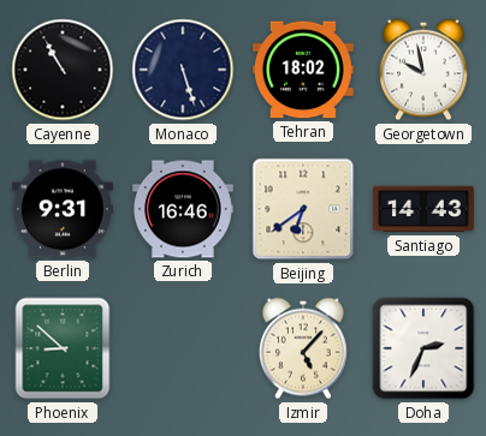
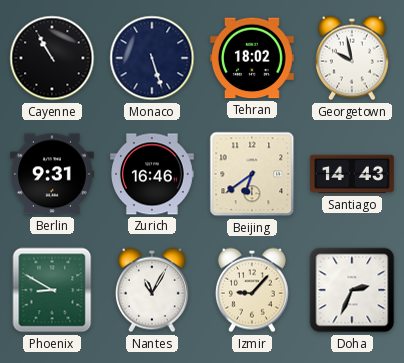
Phoenix: 8:52 -> 8:50 (52, 290)
Nantes: none -> 11:05 (152, 290)
Izmir: 5:07 -> 9:07 (252, 290)
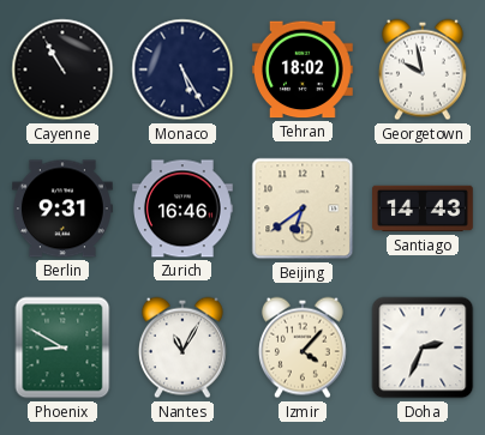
Monaco: 5:27 -> 5:25 (182, 70)
Izmir: 9:07 -> 4:07 (303, 348)
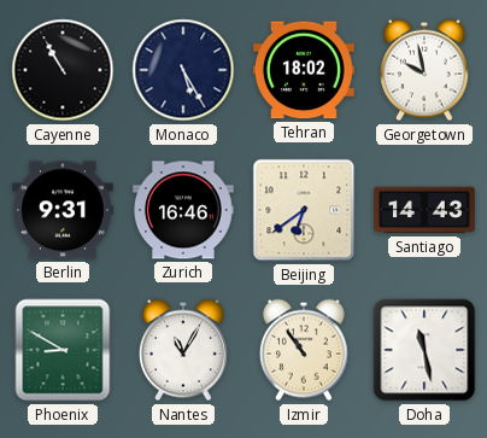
Izmir: 4:07 -> 10:54 (304, 350)
Doha: 2:34 -> 11:28 (424, 350)
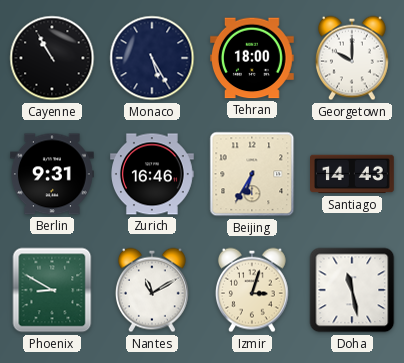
Tehran: 18:02 -> 18:00 (252, 58)
Georgetown: 9:58 -> 10:00 (352, 58)
Beijing: 6:39 -> 6:35 (252, 174)
Nantes: 11:05 -> 11:10 (152, 290)
Izmir: 10:54 -> 3:03 (252, 290)
